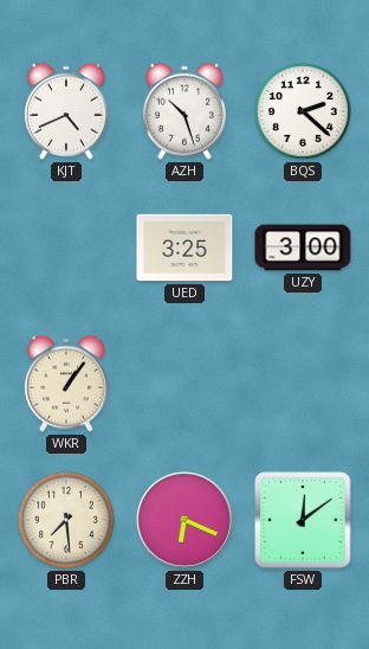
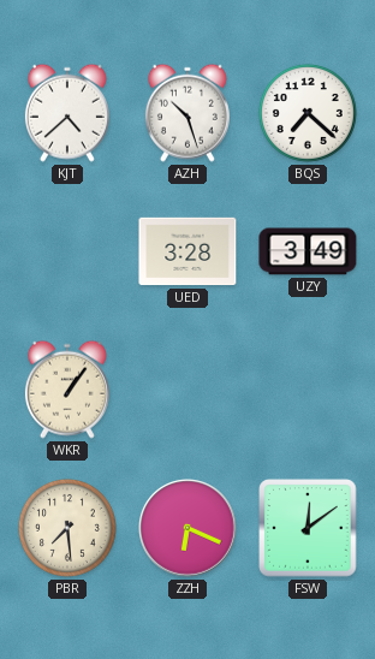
KJT: 4:41 -> 4:38 (67, 113)
BQS: 2:22 -> 7:22 (308, 113)
UED: 3:25 -> 3:28 (187, 251)
UZY: 3:00 -> 3:49 (308, 251)
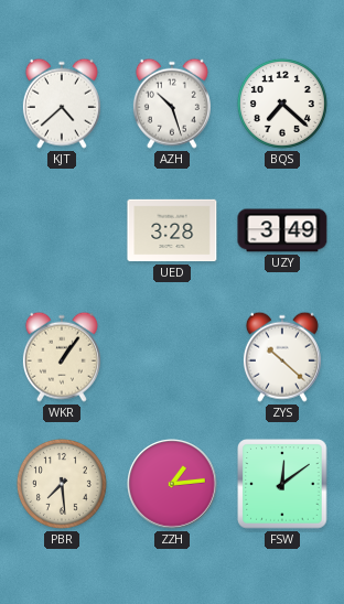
ZYS: none -> 10:22 (282, 357)
ZZH: 6:19 -> 1:14 (172, 484)
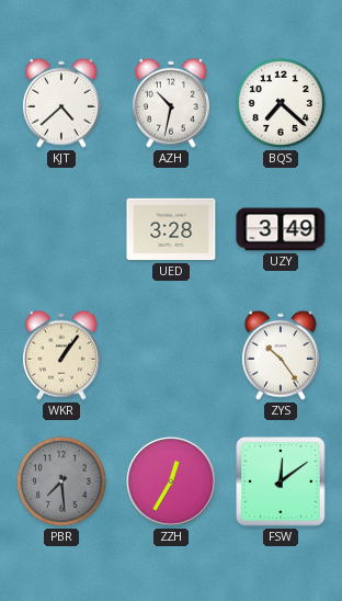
AZH: 10:27 -> 10:32 (171, 103)
ZYS: 10:22 -> 10:24 (281, 355)
PBR dial: cream -> grey (61, 481)
ZZH: 1:14 -> 12:35 (171, 481)
